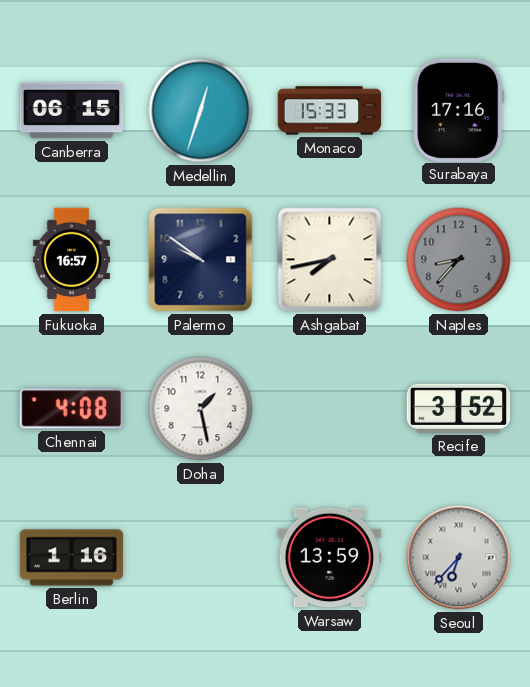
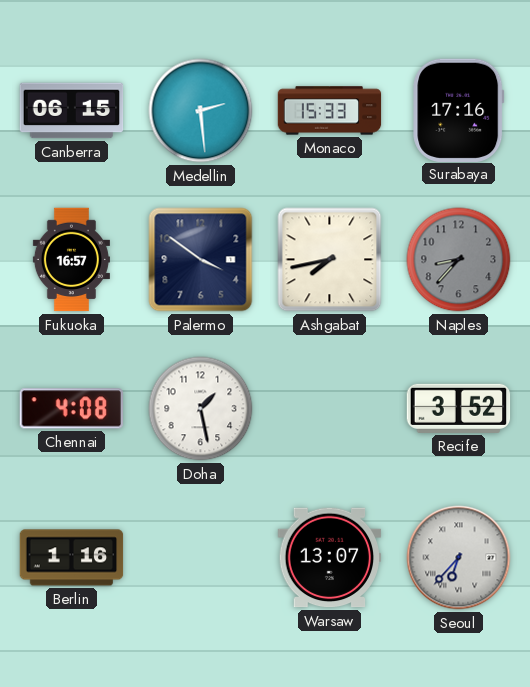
Medellin: 12:33 -> 2:29 (201, 111)
Palermo: 9:51 -> 3:51 (201, 260)
Warsaw: 13:59 -> 13:07 (330, 558)
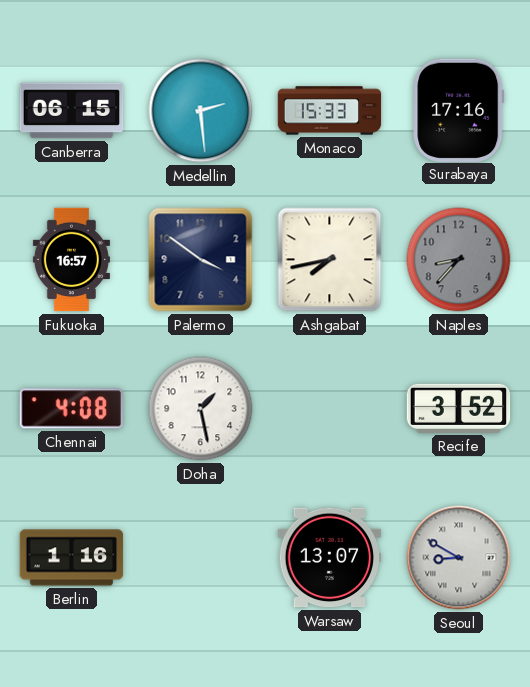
Seoul: 6:37 -> 8:50 (459, 558)
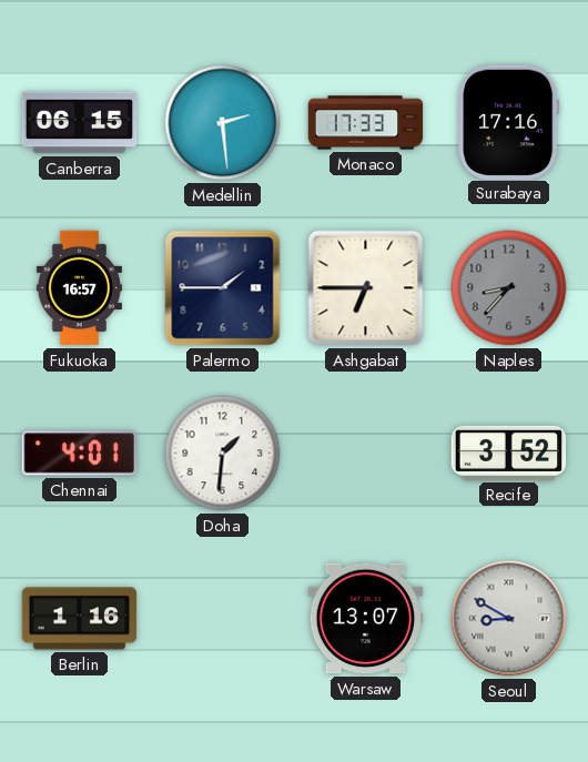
Monaco: 15:33 -> 17:33 (366, 123)
Palermo: 3:51 -> 1:45 (223, 288)
Ashgabat: 7:43 -> 6:45 (366, 288)
Chennai: 4:08 -> 4:01 (79, 454)
Doha: 1:28 -> 1:31 (223, 454)
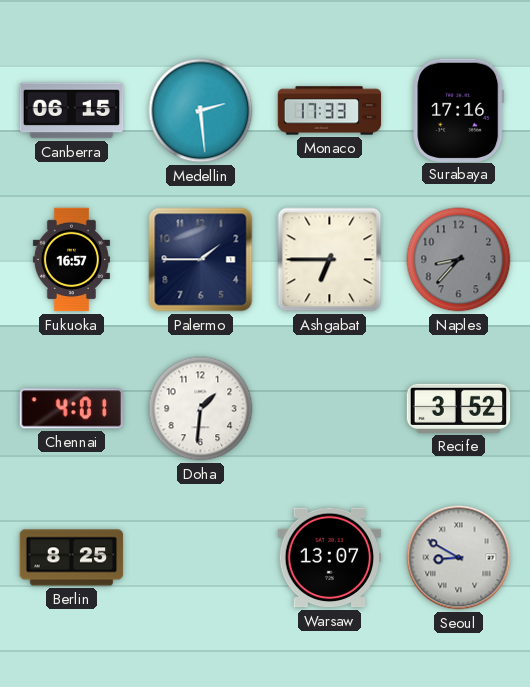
Berlin: 1:16 -> 8:25 (72, 558)
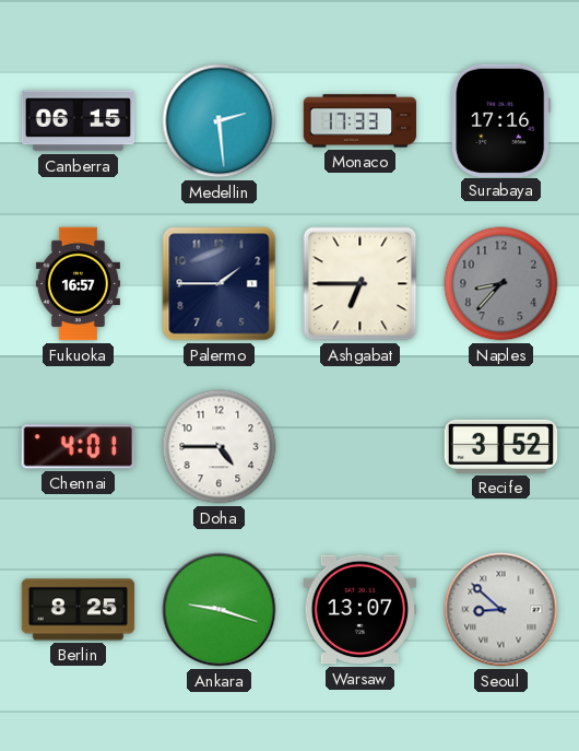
Doha: 1:31 -> 4:45 (220, 447)
Ankara: none -> 9:18 (220, 610)
Seoul: 8:50 -> 8:52 (501, 610)
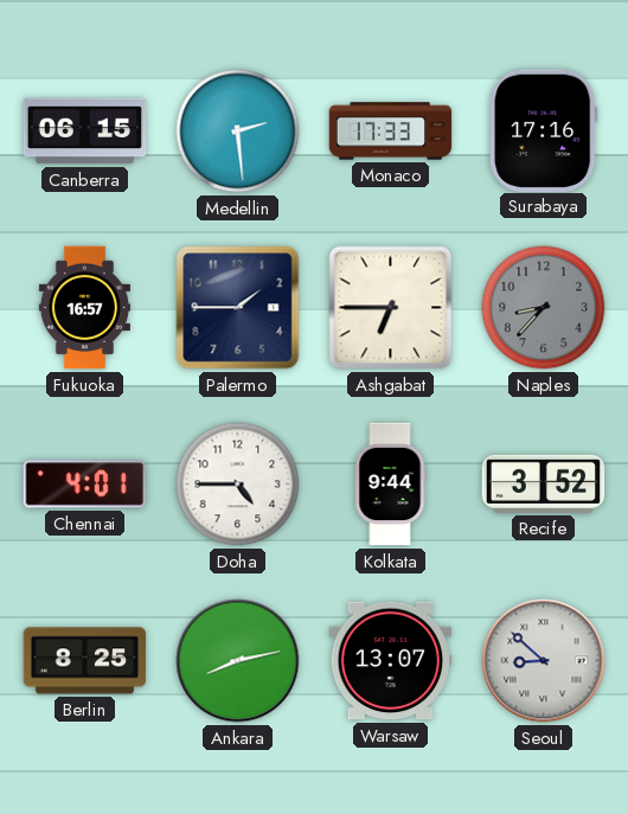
Kolkata: none -> 9:44 (390, 485)
Ankara: 9:18 -> 8:13 (238, 661)
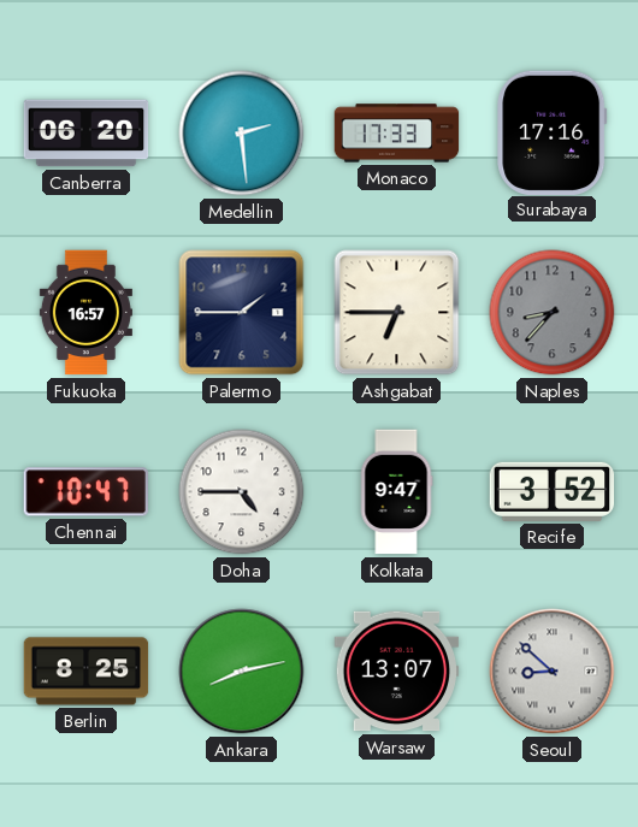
Canberra: 06:15 -> 06:20 (87, 134)
Chennai: 4:01 -> 10:47 (85, 492)
Kolkata: 9:44 -> 9:47 (396, 492)
